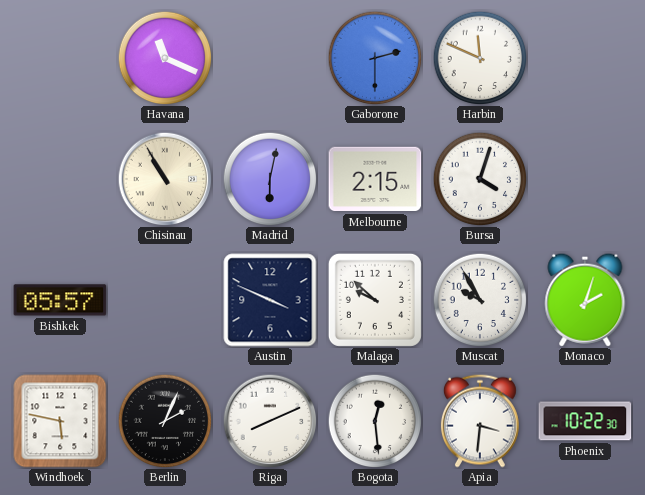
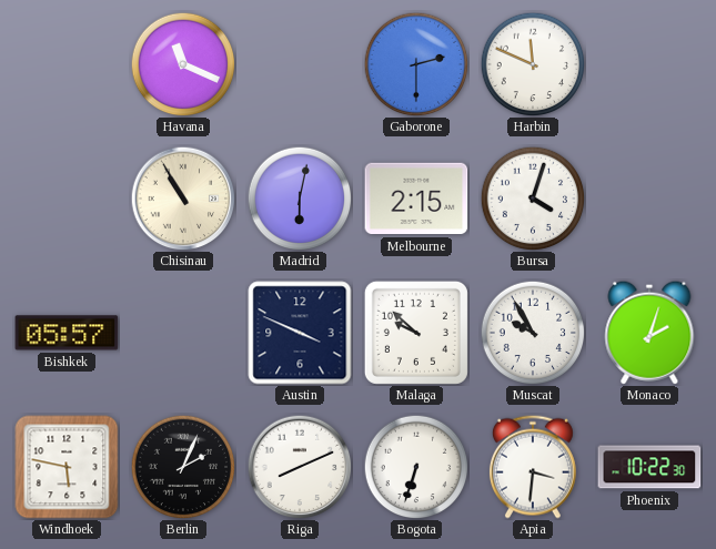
Bogota: 12:29 -> 6:33 (416, 467)
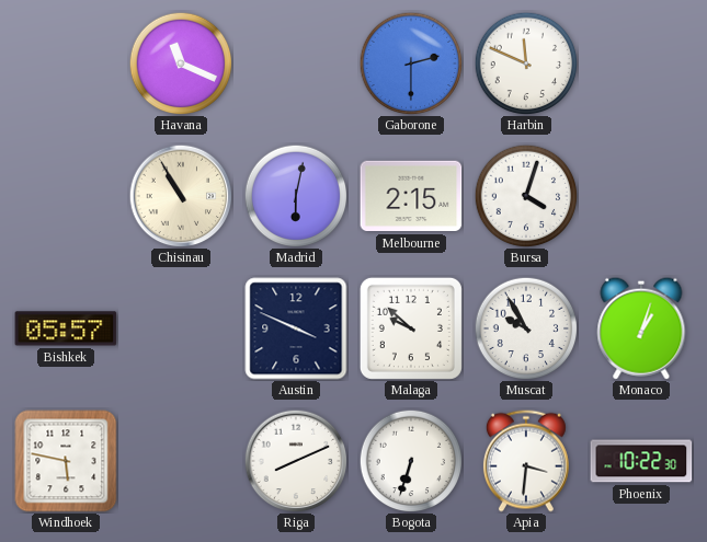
Monaco: 2:03 -> 1:03 (641, 328)
Berlin: 2:04 -> none (183, 467)
